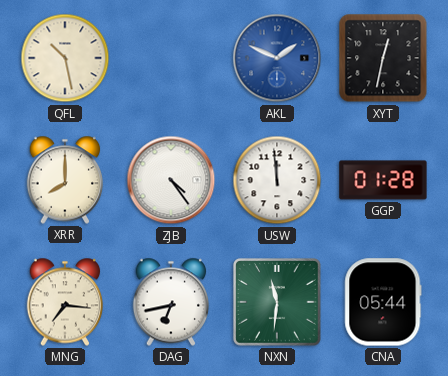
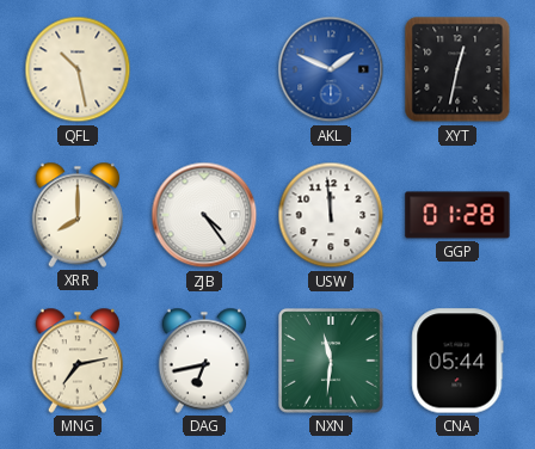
MNG: 7:16 -> 7:13 (78, 361)
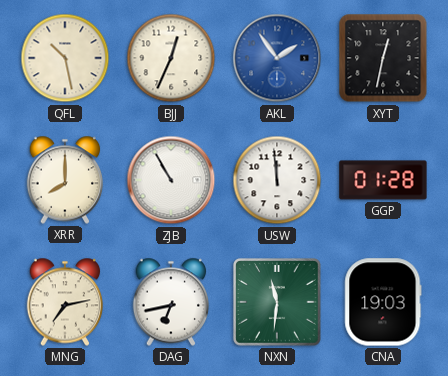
BJJ: none -> 12:34 (171, 58)
AKL: 1:49 -> 1:54 (277, 58)
ZJB: 4:24 -> 10:55 (171, 180)
CNA: 05:44 -> 19:03 (383, 302)
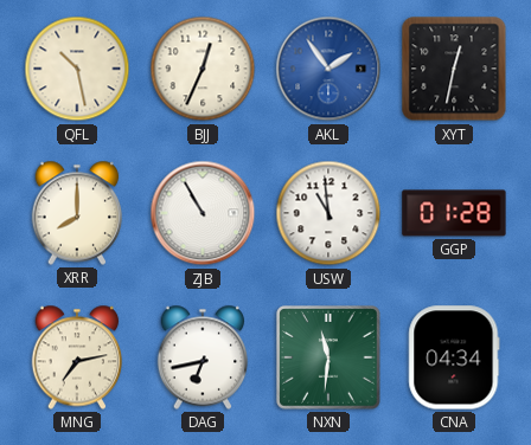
USW: 11:59 -> 10:59 (328, 213)
CNA: 19:03 -> 04:34 (454, 357)
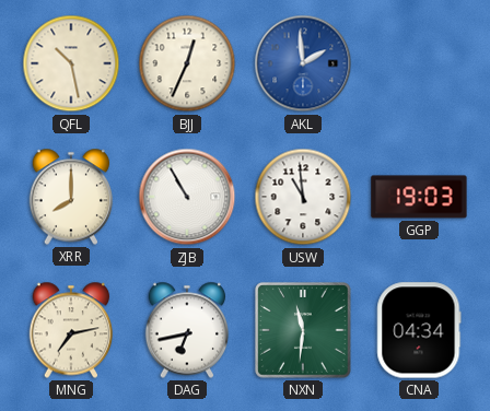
AKL: 1:54 -> 1:59 (303, 63)
XYT: 12:32 -> none (454, 69)
GGP: 01:28 -> 19:03 (419, 197)
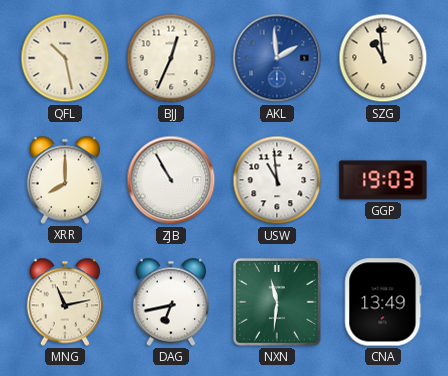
SZG: none -> 10:59 (383, 58)
MNG: 7:13 -> 11:13 (65, 302)
CNA: 04:34 -> 13:49 (383, 302)
